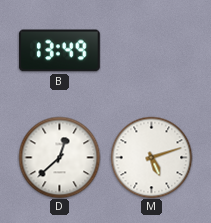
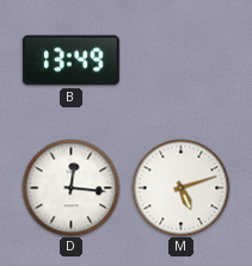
D: 12:38 -> 12:16 (70, 187)
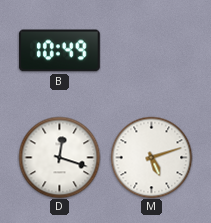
B: 13:49 -> 10:49 (59, 51)
D: 12:16 -> 12:18 (59, 157)
